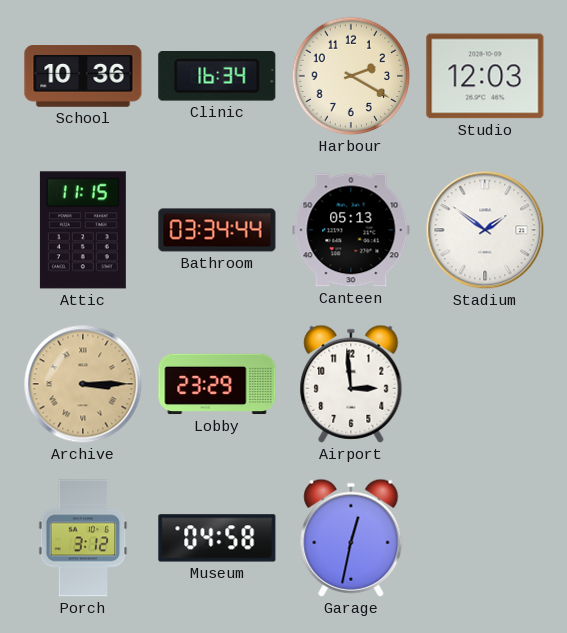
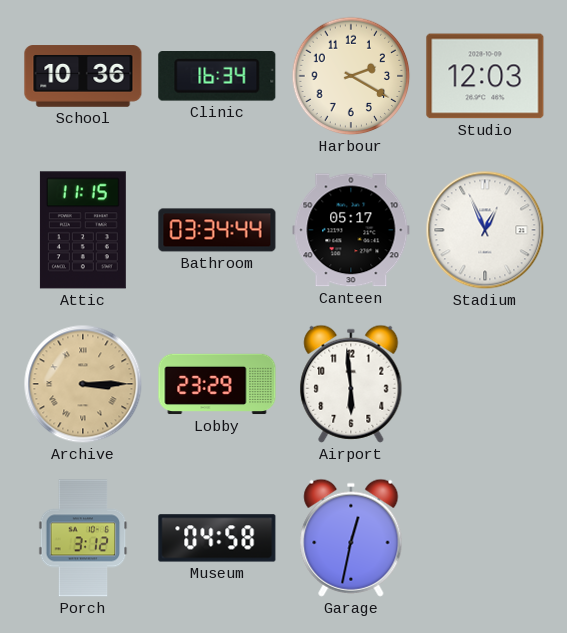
Canteen: 05:13 -> 05:17 (351, 230)
Stadium: 1:51 -> 12:56 (485, 230)
Airport: 2:59 -> 5:59 (351, 384)
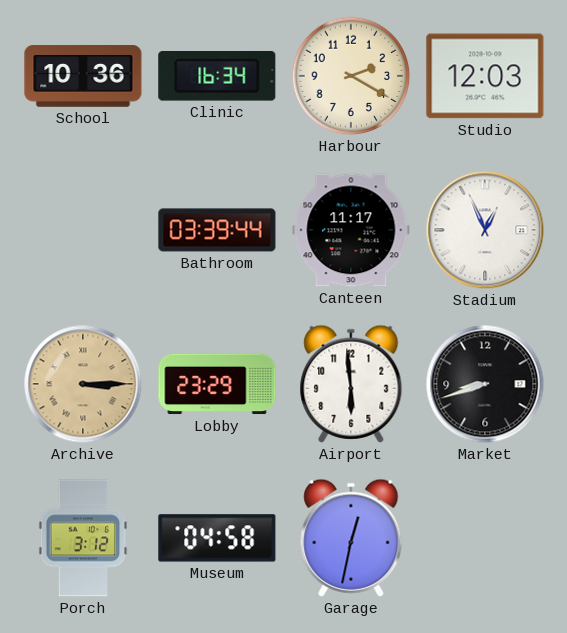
Attic: 11:15 -> none (83, 230)
Bathroom: 03:34 -> 03:39 (217, 230)
Canteen: 05:17 -> 11:17 (351, 230)
Market: none -> 8:42 (485, 384)
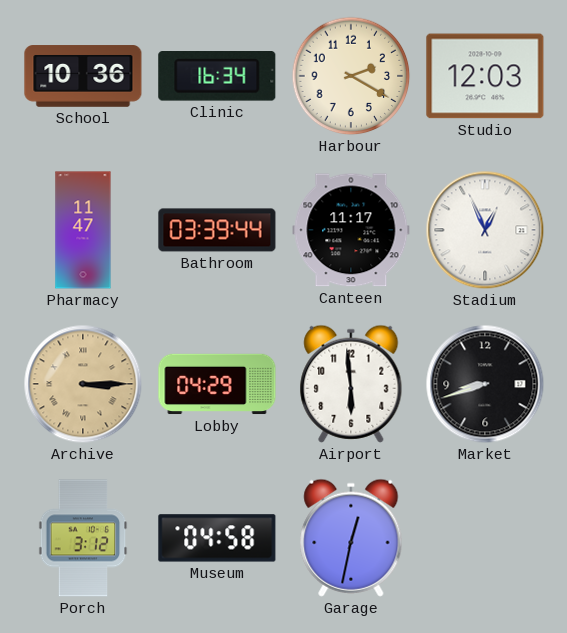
Pharmacy: none -> 11:47 (83, 230)
Lobby: 23:29 -> 04:29 (217, 384)
